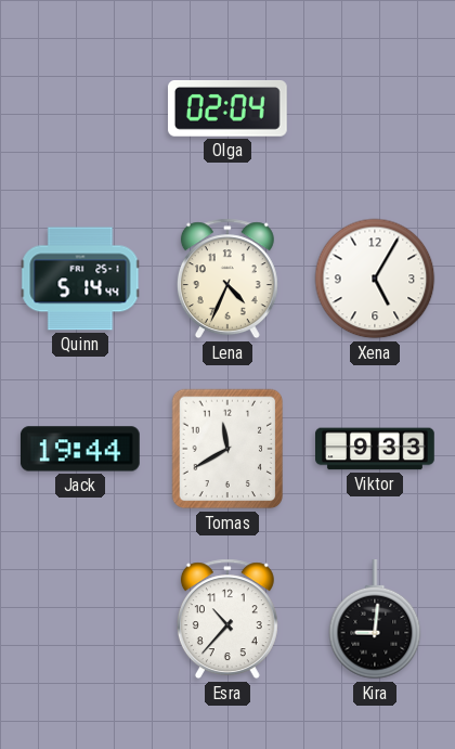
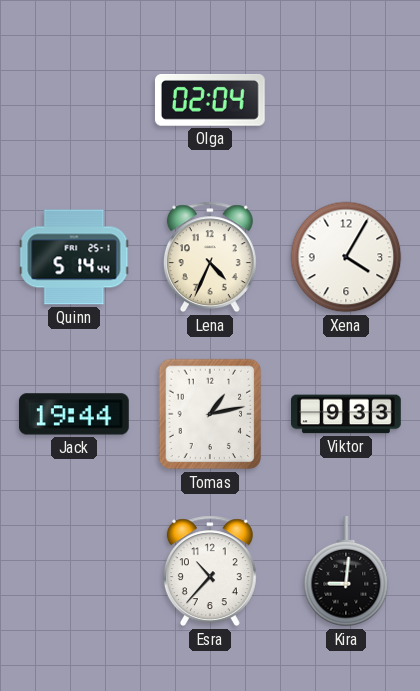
Xena: 5:05 -> 4:05 (346, 257)
Tomas: 11:40 -> 1:13 (210, 414)
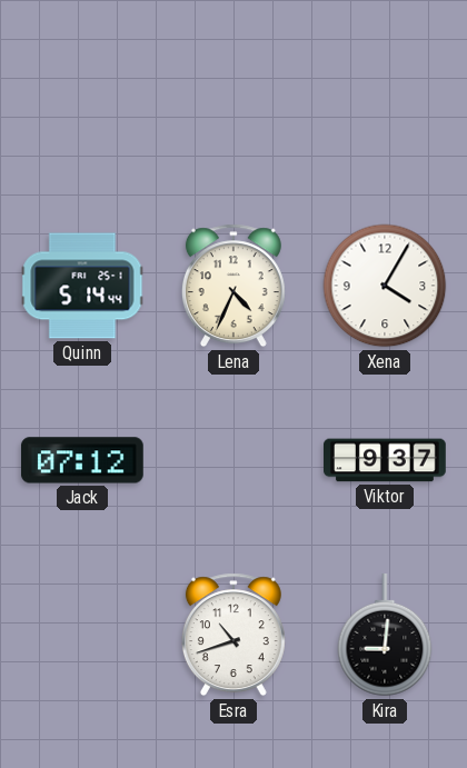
Olga: 02:04 -> none (210, 101)
Jack: 19:44 -> 07:12 (82, 460)
Tomas: 1:13 -> none (210, 414)
Viktor: 9:33 -> 9:37 (386, 460)
Esra: 10:37 -> 10:42 (233, 635)
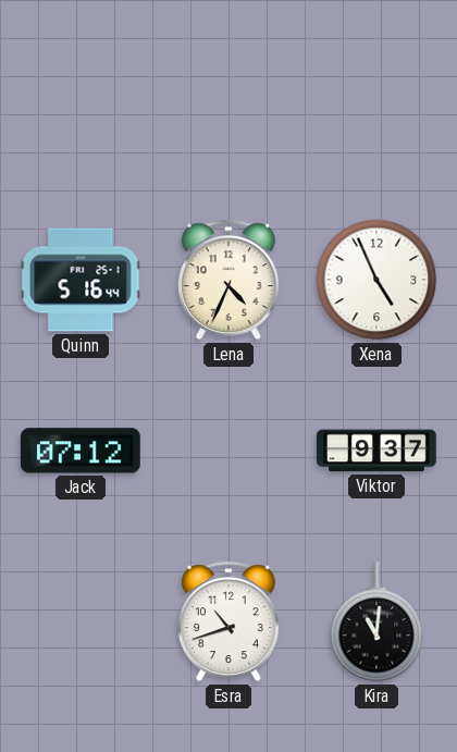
Quinn: 5:14 -> 5:16 (81, 280)
Xena: 4:05 -> 4:56 (376, 280)
Kira: 9:01 -> 11:01 (376, 622)
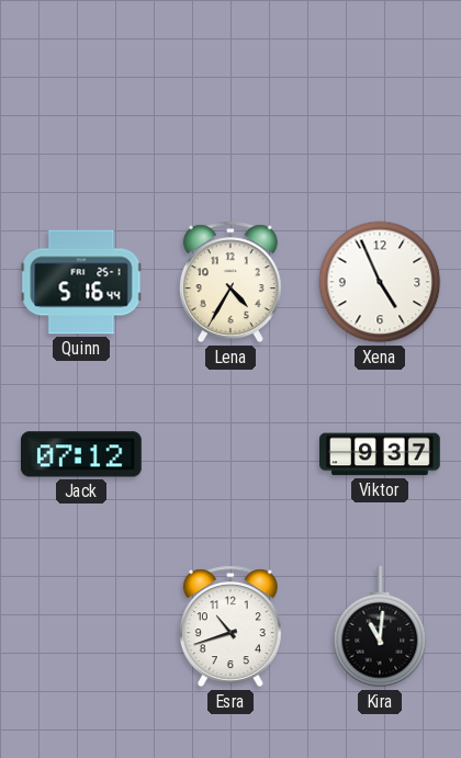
Lena: 4:34 -> 4:35 (231, 282)
